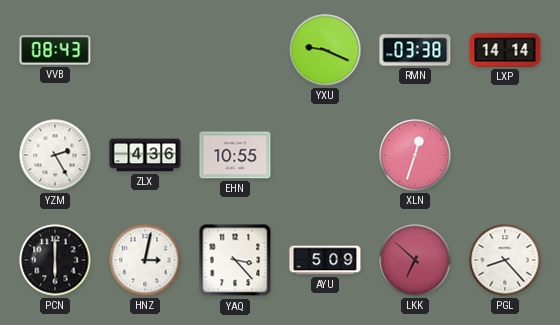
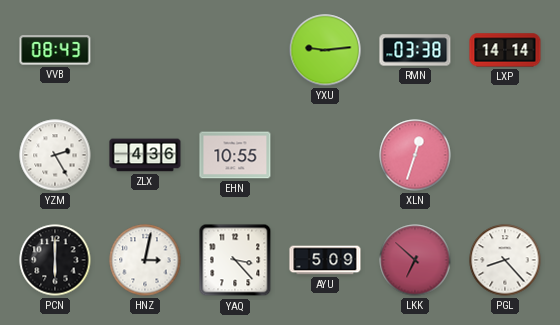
YXU: 9:19 -> 9:14 (325, 50)
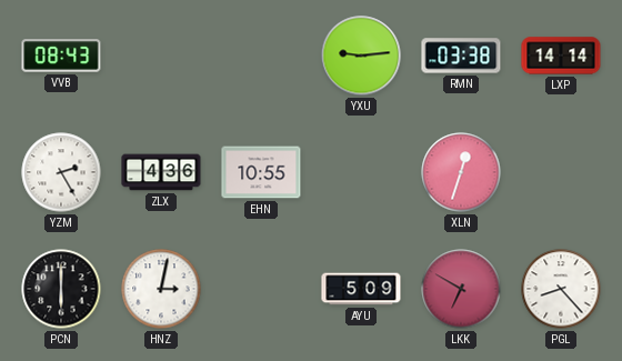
YAQ: 3:23 -> none (235, 260)
LKK: 6:52 -> 6:50 (461, 289)
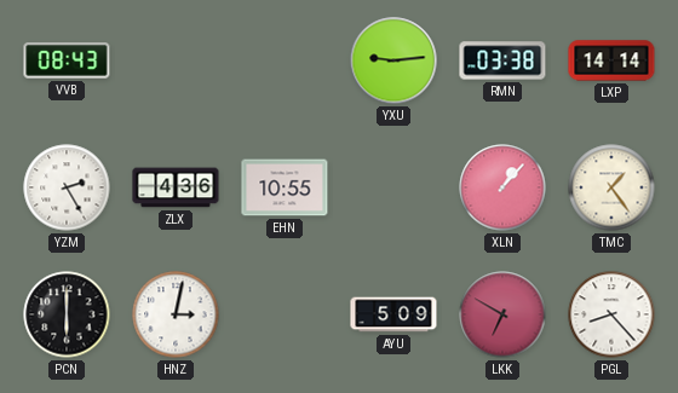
XLN: 12:33 -> 1:07 (502, 187)
TMC: none -> 1:24 (611, 187)
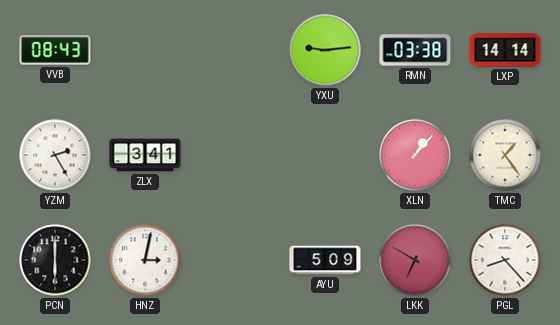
ZLX: 4:36 -> 3:41 (145, 155)
EHN: 10:55 -> none (285, 187)
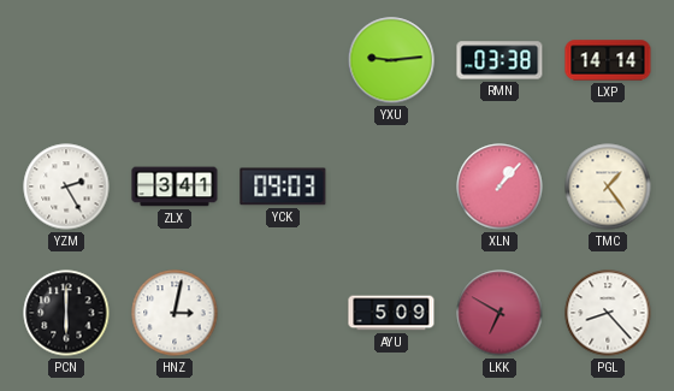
VVB: 08:43 -> none (55, 50)
YCK: none -> 09:03 (283, 186)
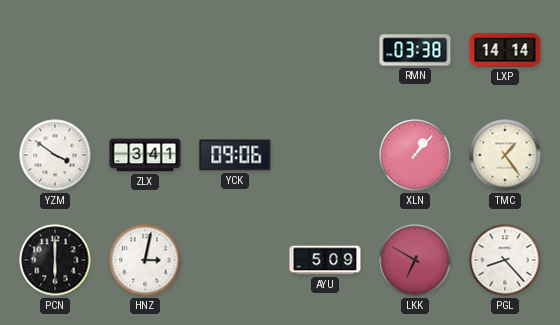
YXU: 9:14 -> none (391, 60)
YZM: 2:25 -> 3:51 (55, 155)
YCK: 09:03 -> 09:06 (235, 155)
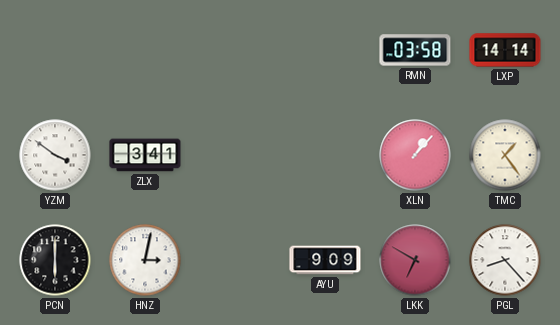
RMN: 03:38 -> 03:58 (415, 50)
YCK: 09:06 -> none (235, 155)
AYU: 5:09 -> 9:09 (325, 260)
